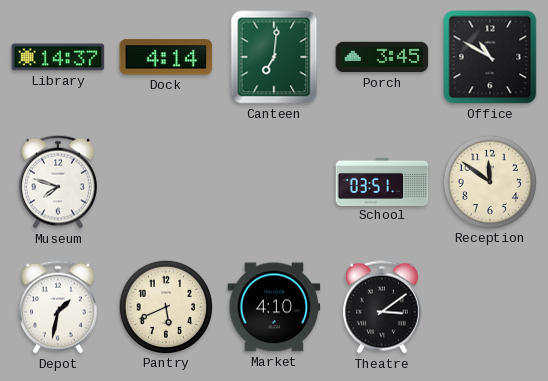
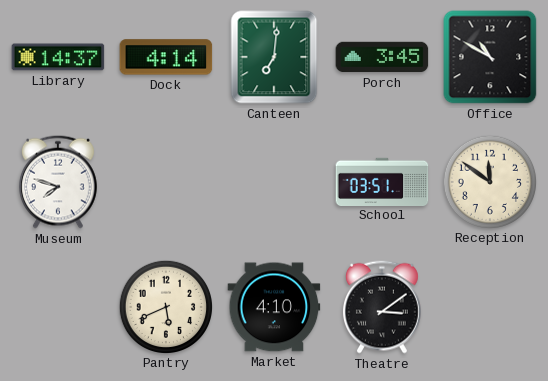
Depot: 1:32 -> none (58, 307)
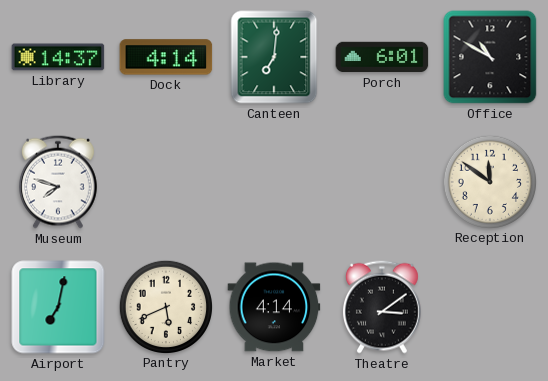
Porch: 3:45 -> 6:01 (382, 57)
School: 03:51 -> none (382, 181)
Airport: none -> 7:02 (58, 307)
Market: 4:10 -> 4:14 (274, 307)
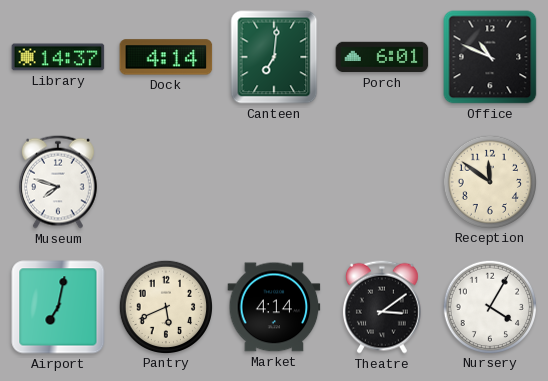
Office: 10:50 -> 10:49 (490, 57)
Nursery: none -> 4:05 (489, 306)
